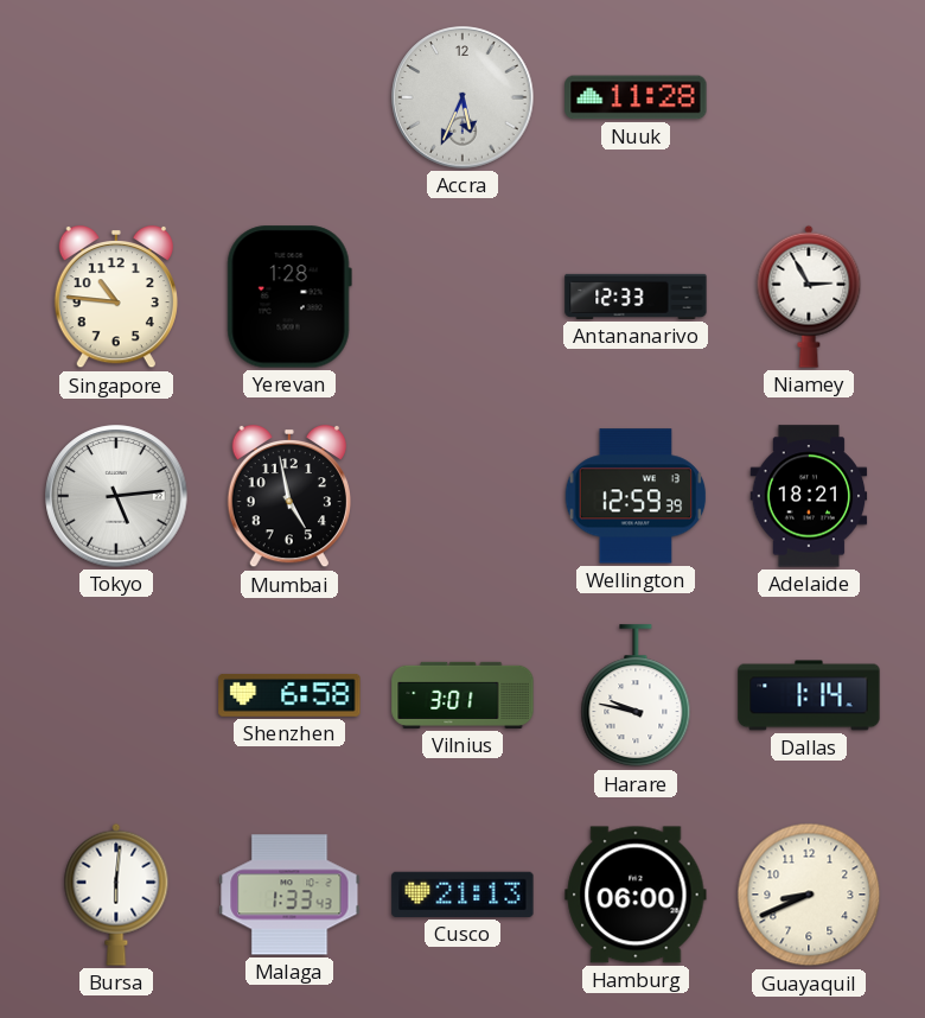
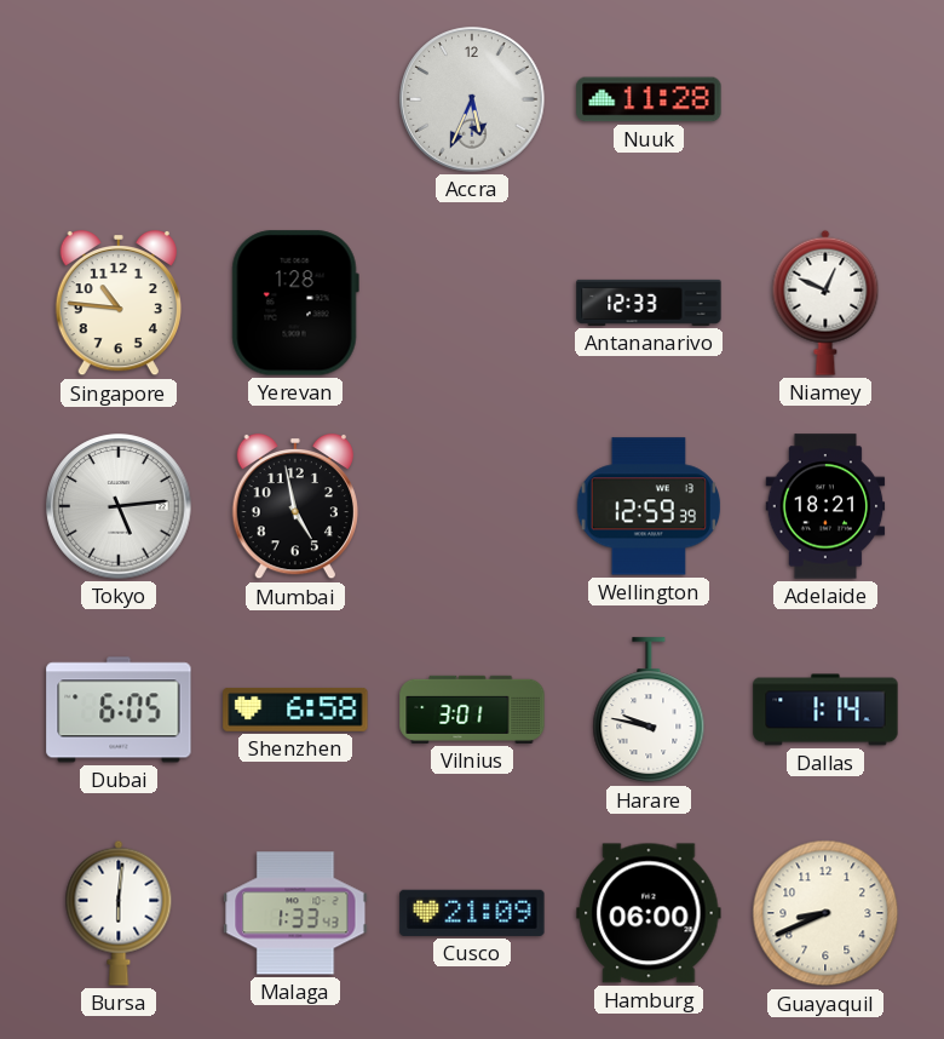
Niamey: 2:55 -> 12:49 (825, 303)
Dubai: none -> 6:05 (119, 710)
Cusco: 21:13 -> 21:09 (472, 913)
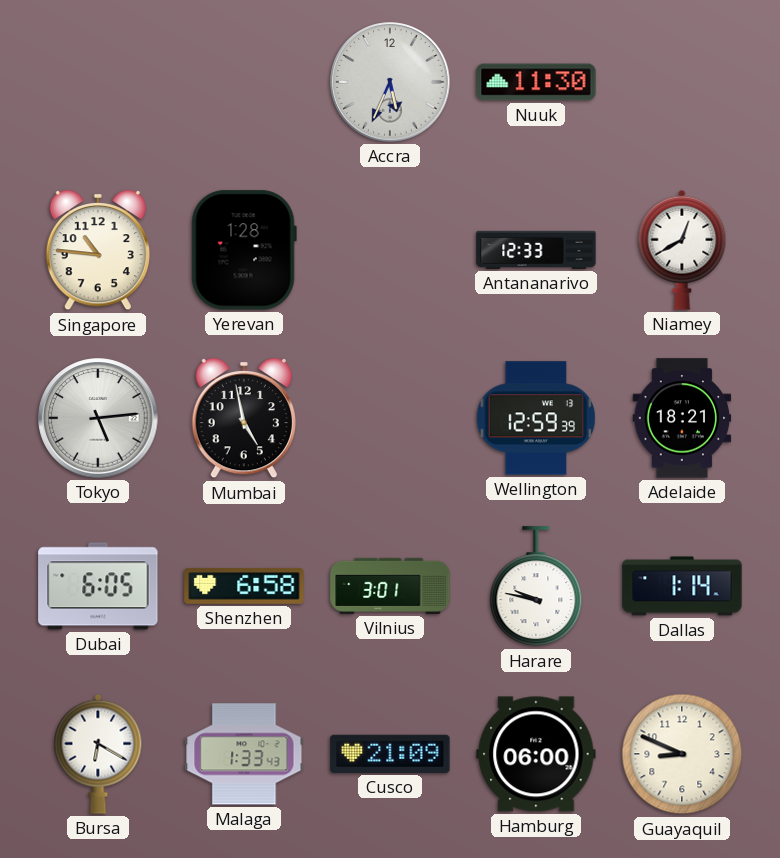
Nuuk: 11:28 -> 11:30 (536, 82)
Niamey: 12:49 -> 12:40 (682, 250)
Bursa: 6:01 -> 6:20 (98, 754)
Guayaquil: 8:41 -> 8:49 (682, 754)
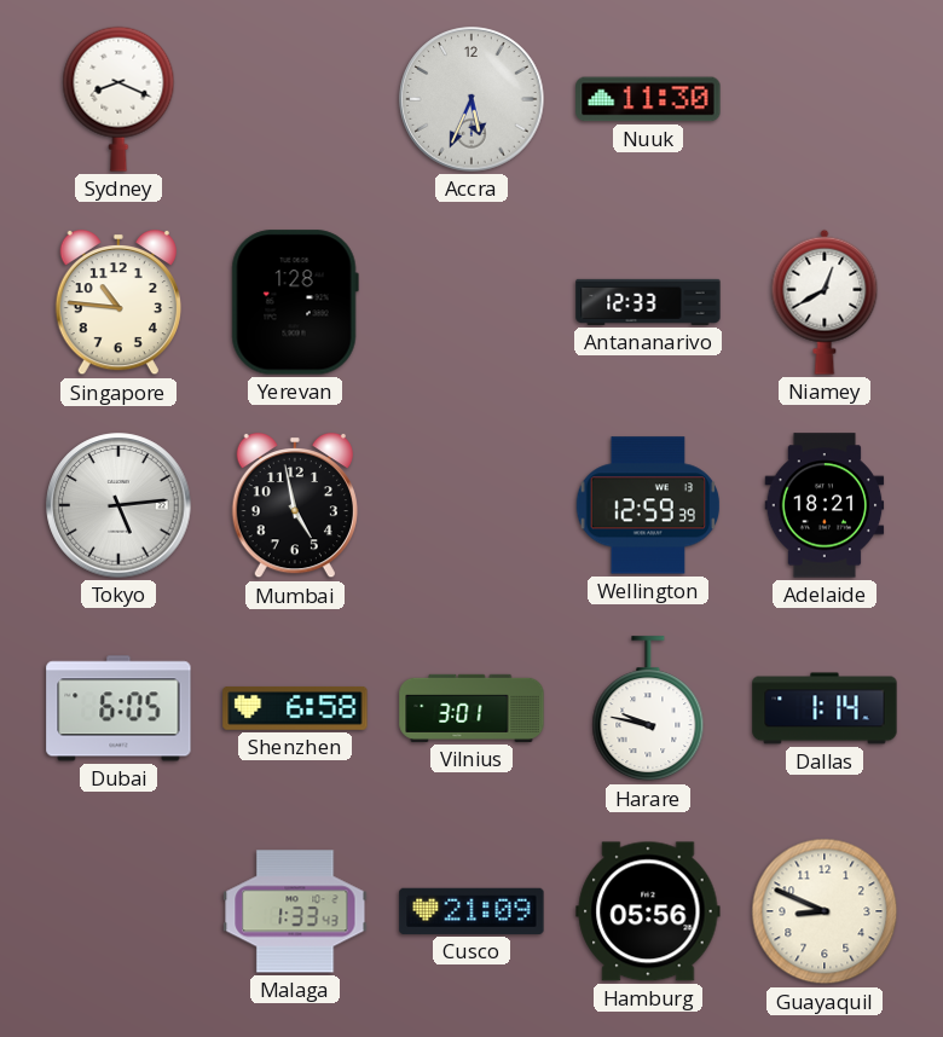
Sydney: none -> 8:19 (118, 99)
Bursa: 6:20 -> none (98, 754)
Hamburg: 06:00 -> 05:56 (648, 911)
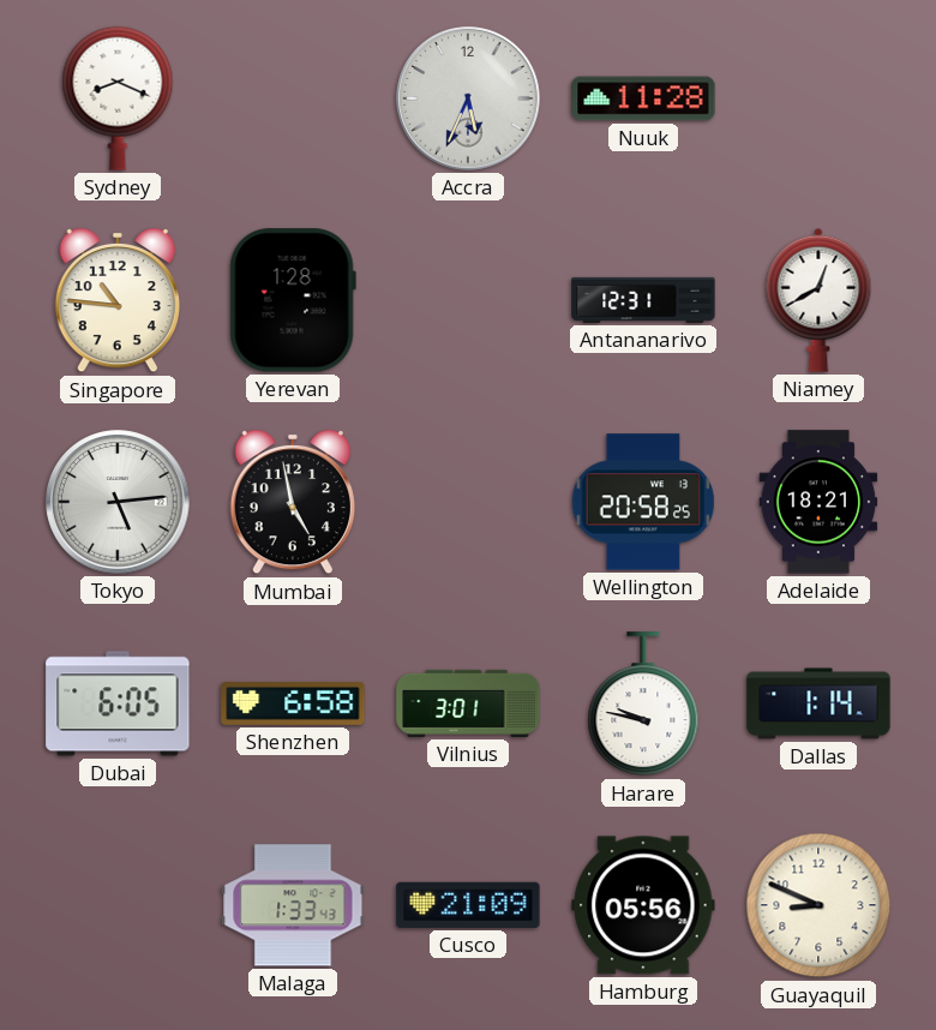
Nuuk: 11:30 -> 11:28 (643, 98)
Antananarivo: 12:33 -> 12:31 (643, 300)
Wellington: 12:59 -> 20:58 (643, 502)
